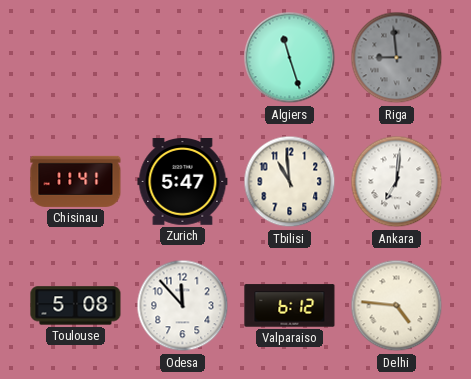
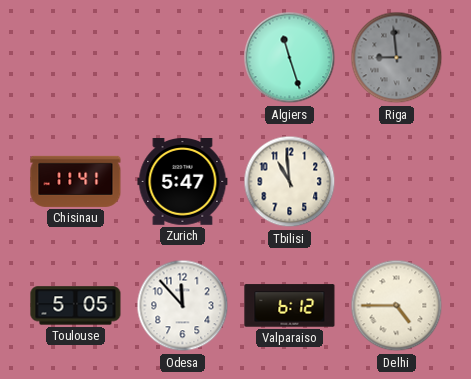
Ankara: 7:01 -> none (397, 182)
Toulouse: 5:08 -> 5:05 (76, 306)
Delhi: 4:46 -> 4:45 (397, 306)
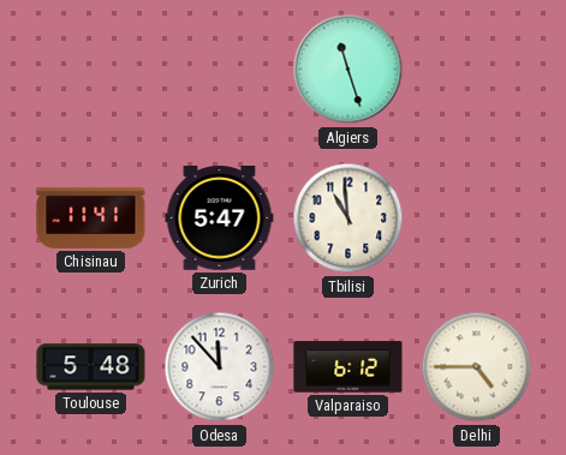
Riga: 8:59 -> none (397, 58)
Toulouse: 5:05 -> 5:48 (91, 367)
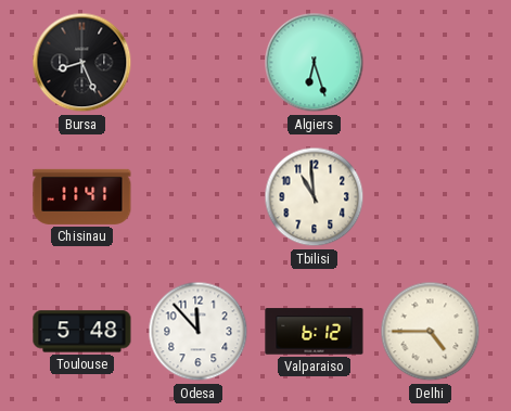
Bursa: none -> 8:26 (82, 63)
Algiers: 11:27 -> 6:27 (315, 63)
Zurich: 5:47 -> none (220, 218)
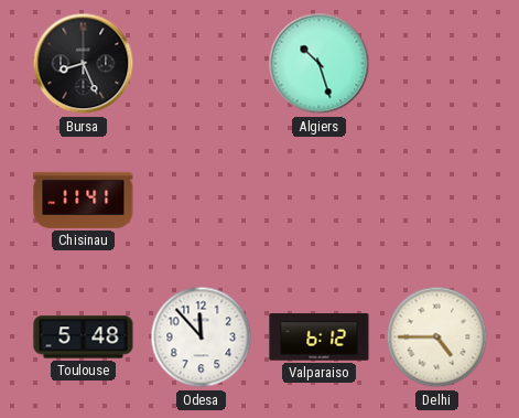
Algiers: 6:27 -> 10:27 (320, 64)
Tbilisi: 10:59 -> none (315, 197)
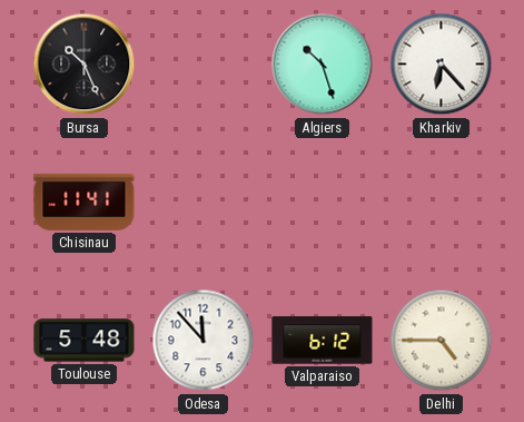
Bursa: 8:26 -> 10:26 (85, 65)
Kharkiv: none -> 6:23 (442, 65)
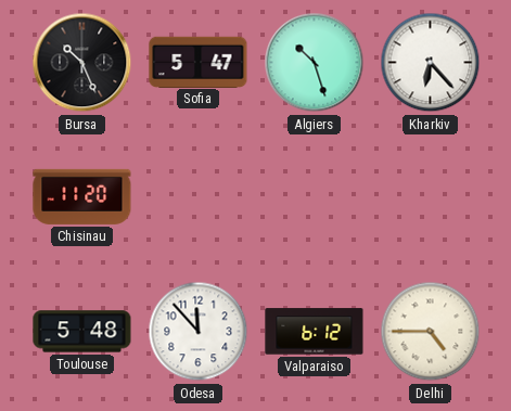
Sofia: none -> 5:47 (199, 62)
Chisinau: 11:41 -> 11:20 (82, 196)
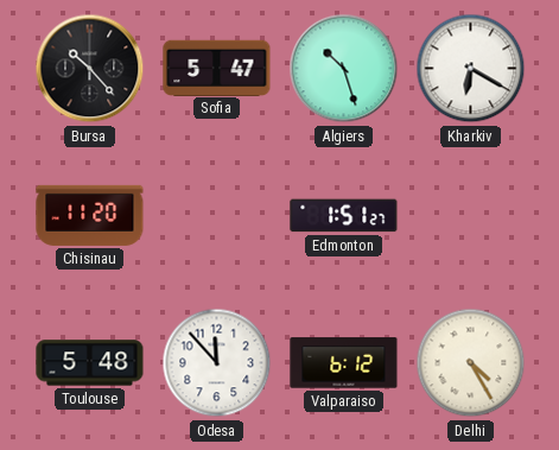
Bursa: 10:26 -> 10:23 (90, 69)
Kharkiv: 6:23 -> 6:20 (471, 69)
Edmonton: none -> 1:51 (344, 216)
Delhi: 4:45 -> 4:25 (471, 363)
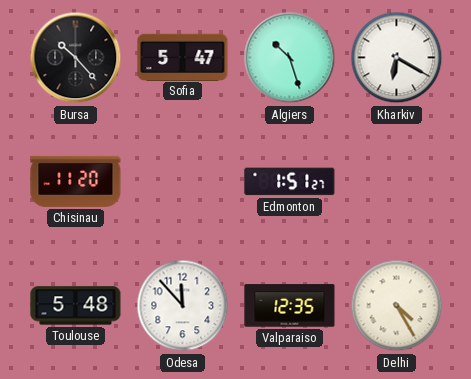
Valparaiso: 6:12 -> 12:35 (290, 306)
